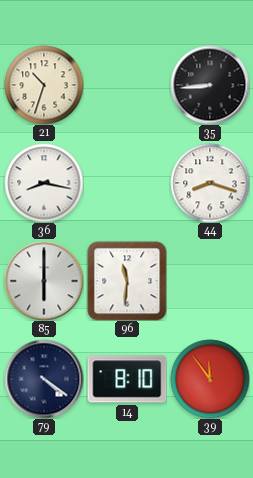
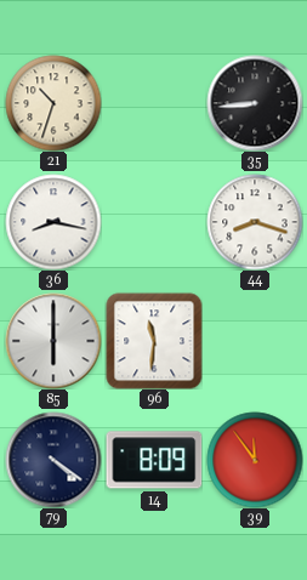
14: 8:10 -> 8:09 (154, 460)
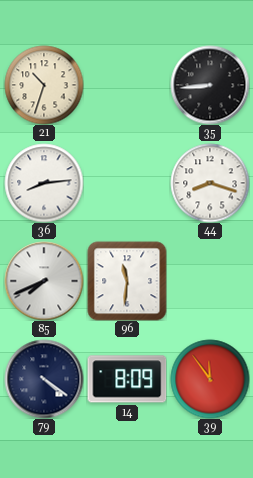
36: 8:17 -> 8:14 (44, 183)
85: 6:00 -> 7:41 (44, 281)
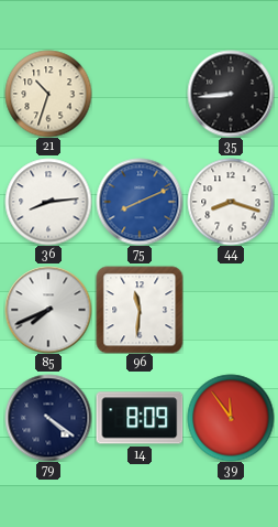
75: none -> 8:11 (140, 202)
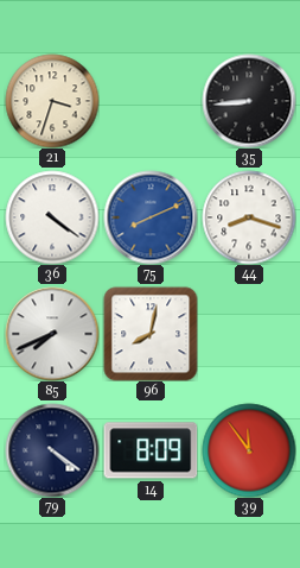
21: 10:33 -> 3:33 (52, 101)
36: 8:14 -> 4:21 (52, 217)
96: 11:31 -> 8:02 (151, 334)
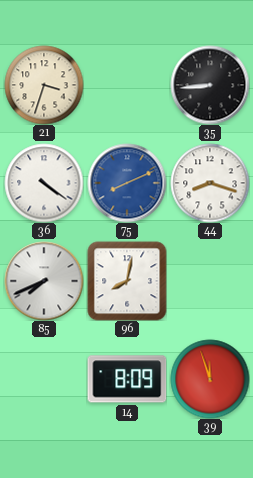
79: 4:21 -> none (52, 450)
39: 11:54 -> 11:57 (210, 379)
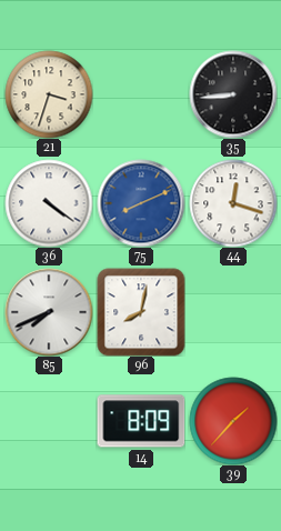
44: 8:18 -> 12:18 (233, 203)
39: 11:57 -> 1:37 (233, 421)
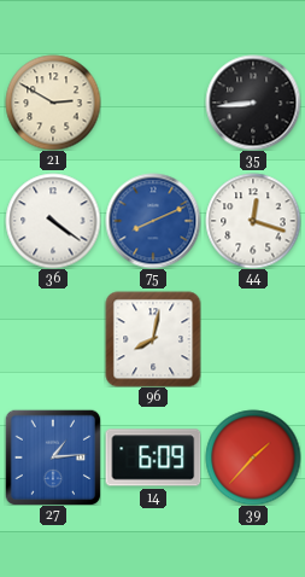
21: 3:33 -> 2:50 (53, 103)
85: 7:41 -> none (49, 312)
27: none -> 1:14 (53, 457)
14: 8:09 -> 6:09 (153, 457)
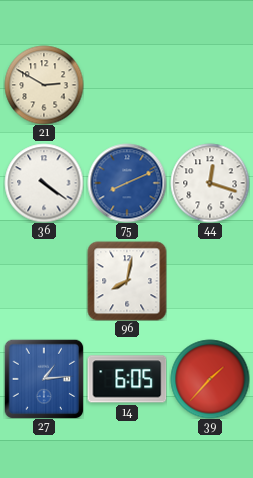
35: 8:44 -> none (253, 103)
14: 6:09 -> 6:05 (127, 379)
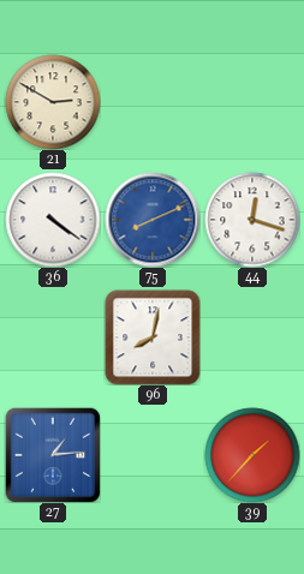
14: 6:05 -> none (127, 379)
